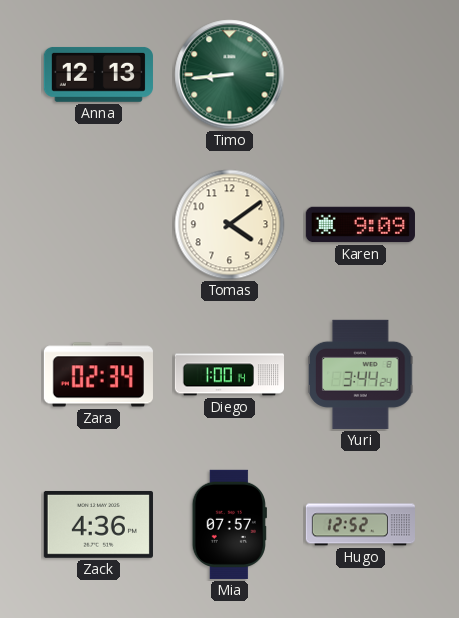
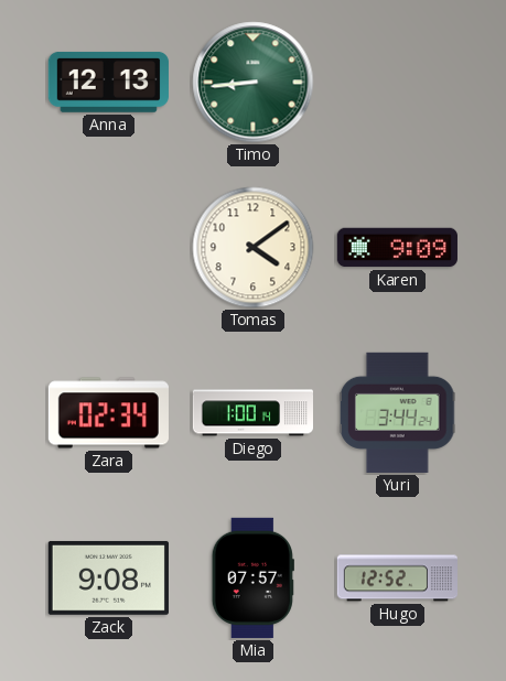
Zack: 4:36 -> 9:08 (108, 577)
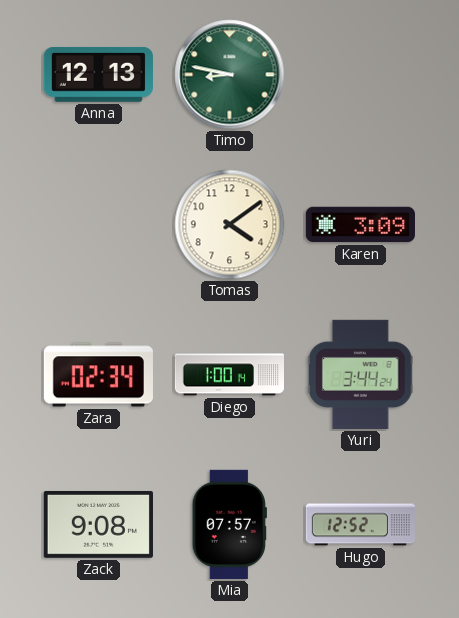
Timo: 8:44 -> 8:47 (230, 75)
Karen: 9:09 -> 3:09 (360, 225)
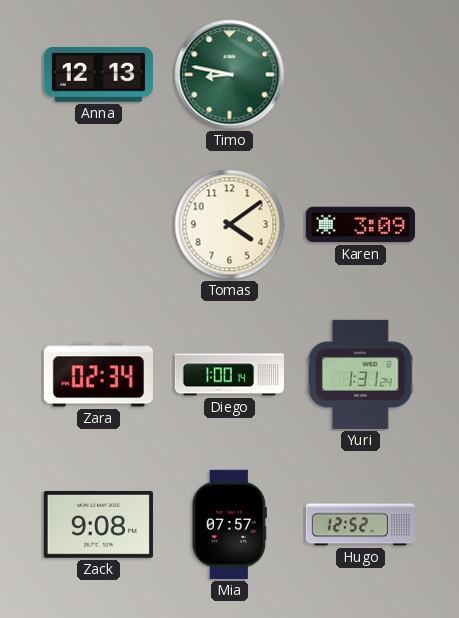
Yuri: 3:44 -> 1:31 (361, 374)
